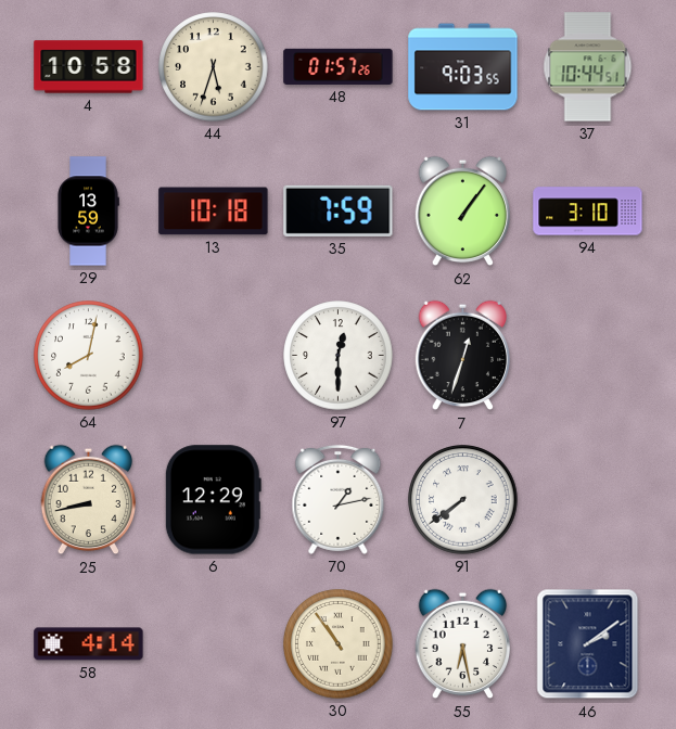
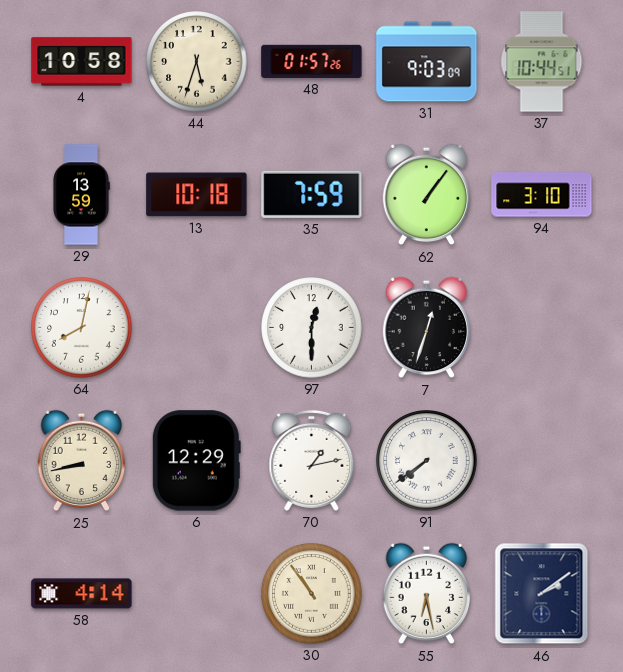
31: 9:03:55 -> 9:03:09 (427, 62)
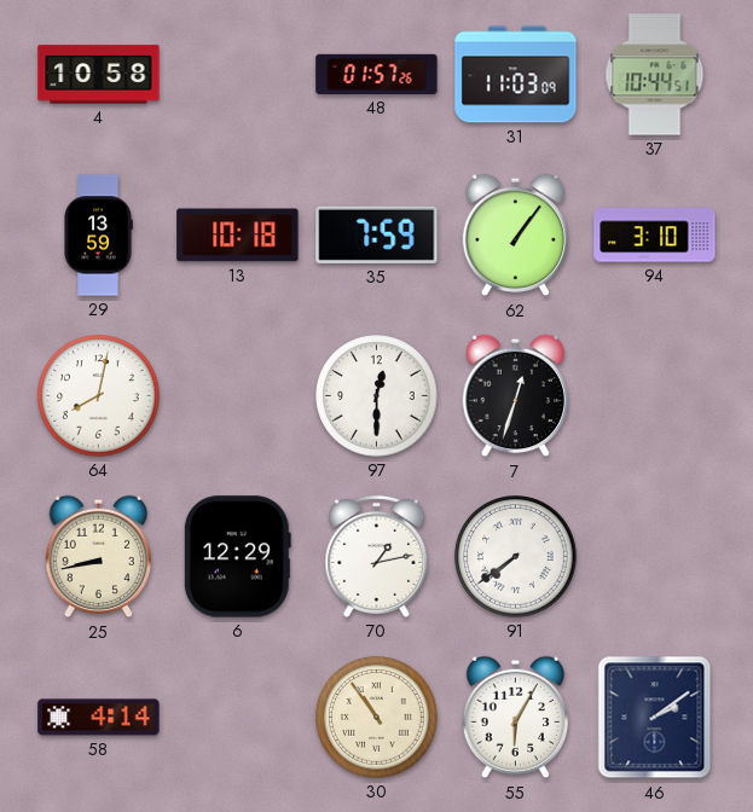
44: 5:33 -> none (197, 62)
31: 9:03 -> 11:03 (516, 75)
55: 6:28 -> 6:05 (516, 718)
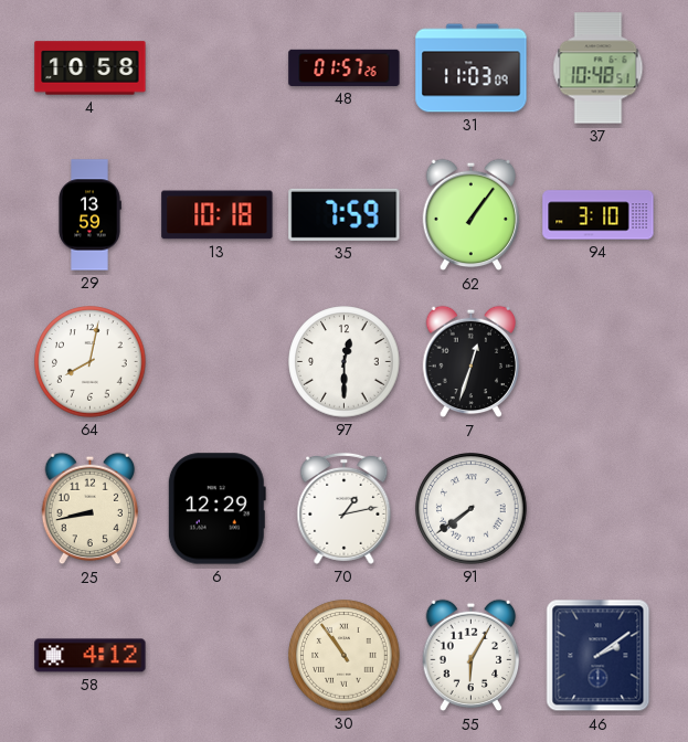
37: 10:44 -> 10:48 (599, 68)
58: 4:14 -> 4:12 (91, 656)
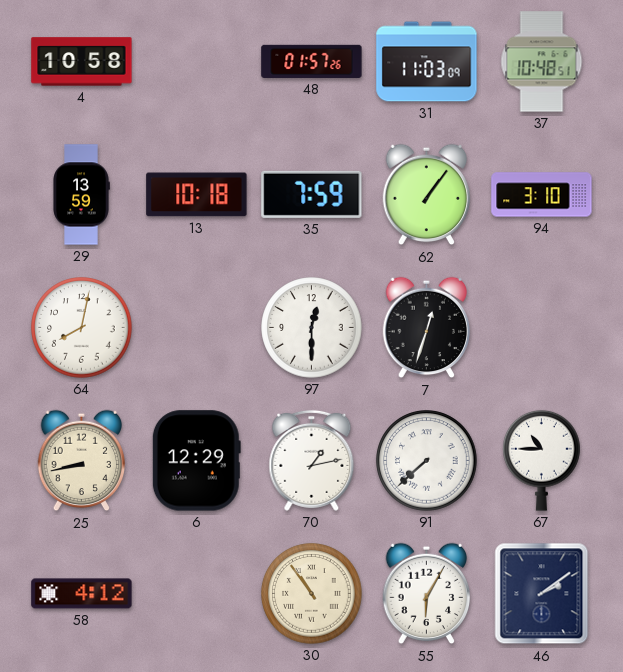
91: 7:39 -> 7:38 (427, 461)
67: none -> 10:45 (542, 460)
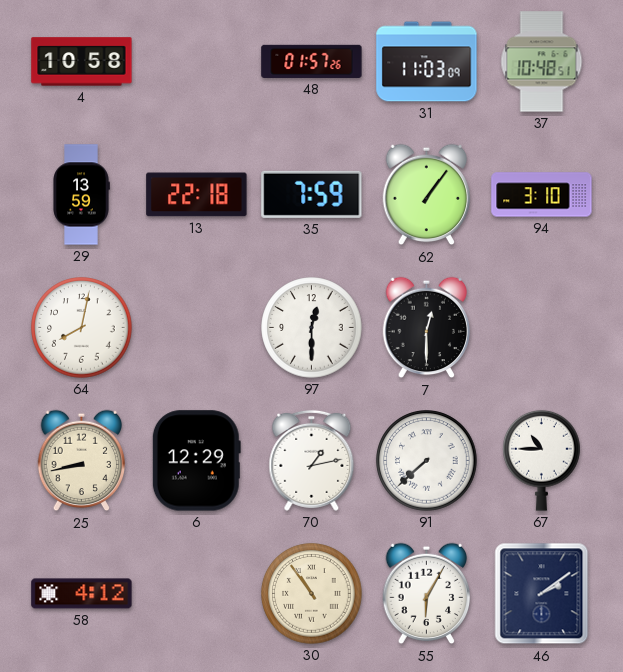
13: 10:18 -> 22:18 (197, 195)
7: 12:33 -> 12:30 (427, 328)
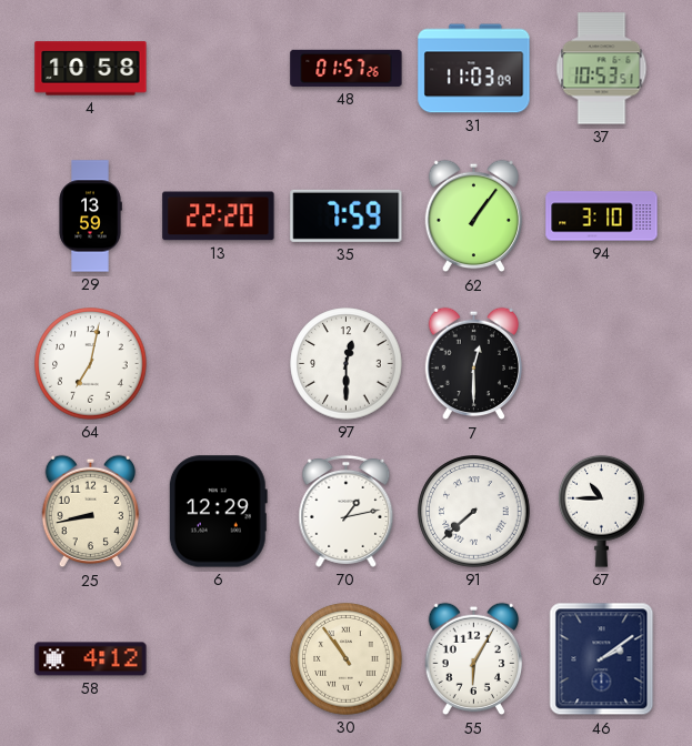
37: 10:48 -> 10:53 (602, 69)
13: 22:18 -> 22:20 (219, 216)
64: 8:02 -> 7:02 (91, 364)
